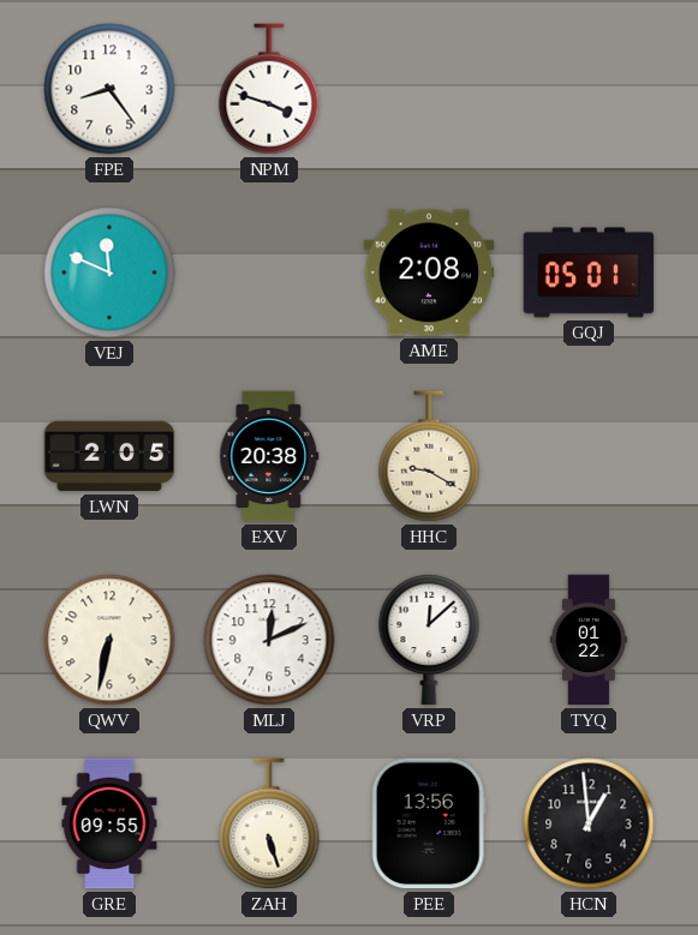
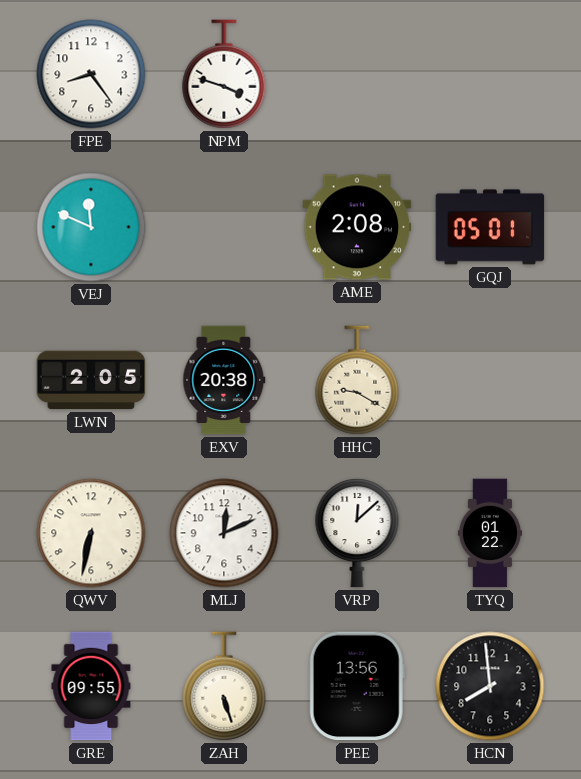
HCN: 12:59 -> 7:59 (490, 686)
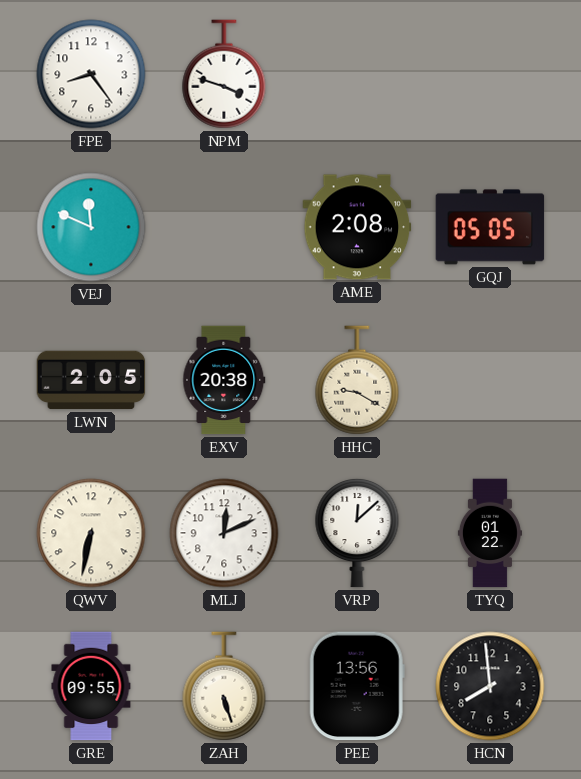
GQJ: 05:01 -> 05:05 (490, 227)
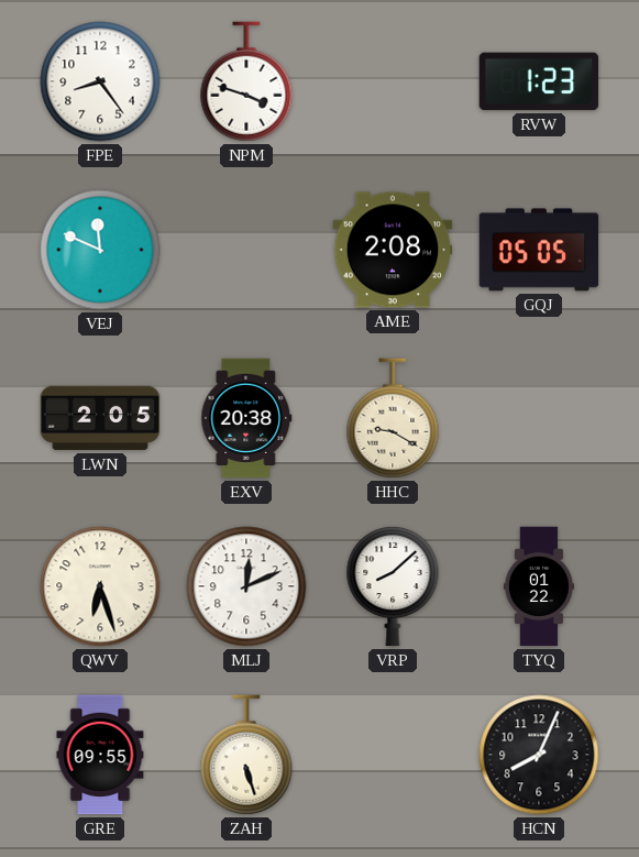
RVW: none -> 1:23 (539, 81)
QWV: 6:32 -> 6:27 (100, 586)
VRP: 12:08 -> 8:08 (393, 586)
PEE: 13:56 -> none (357, 686)
HCN: 7:59 -> 8:04 (539, 755)
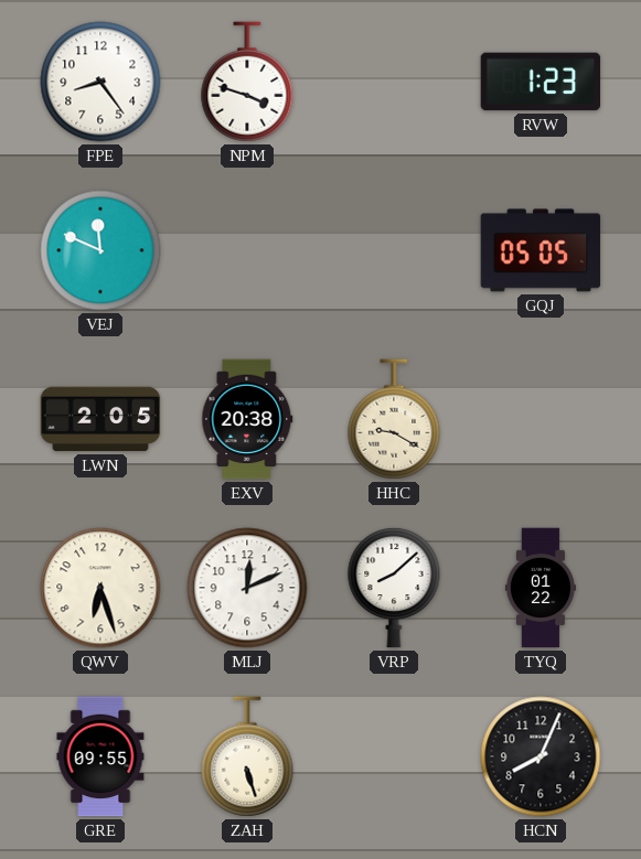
AME: 2:08 -> none (393, 250)
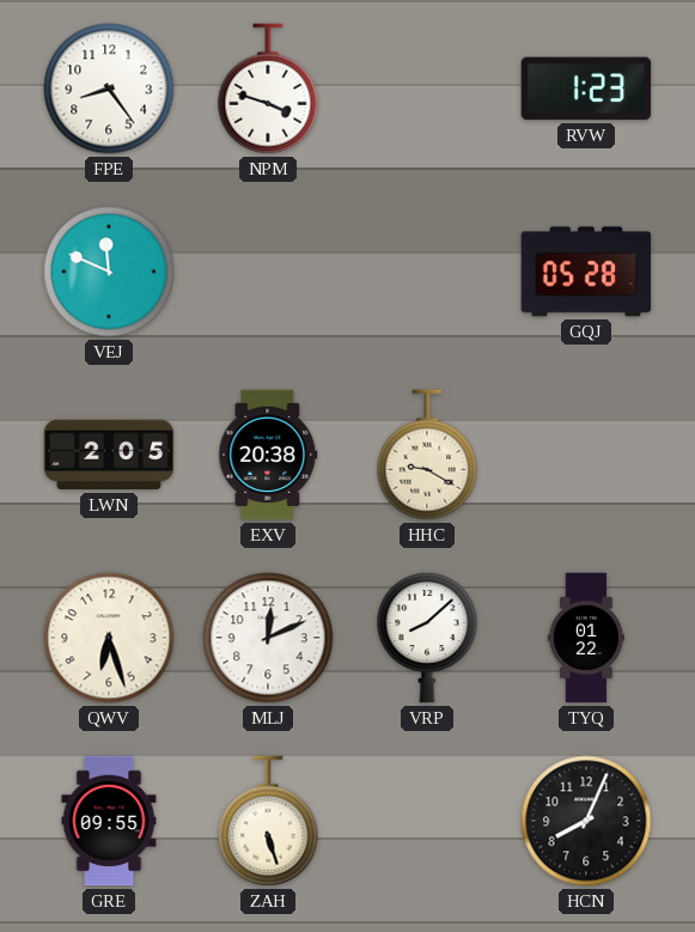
GQJ: 05:05 -> 05:28 (586, 272)
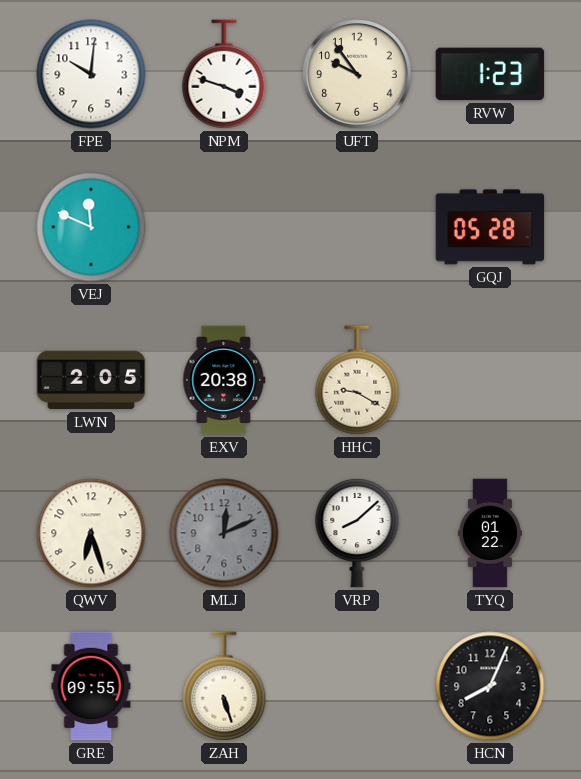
FPE: 8:24 -> 10:01 (91, 74)
UFT: none -> 9:54 (357, 74)
MLJ dial: white -> grey (224, 533)
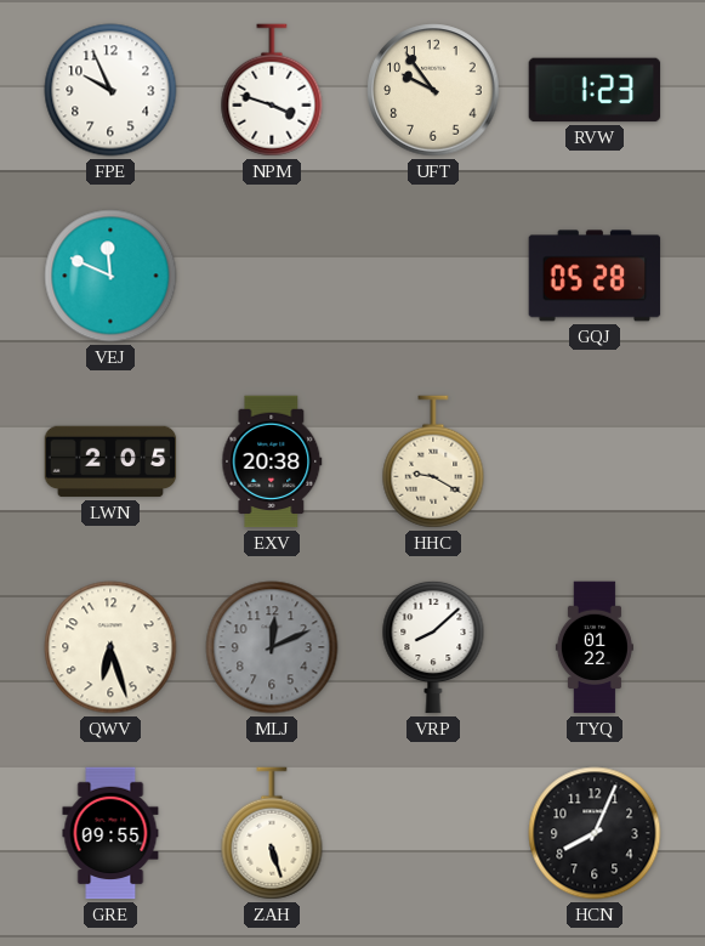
FPE: 10:01 -> 9:56 (110, 90)
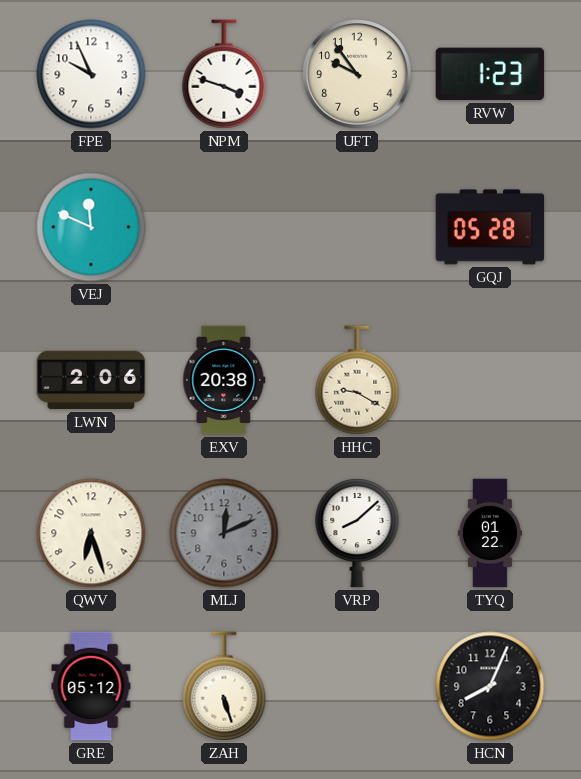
LWN: 2:05 -> 2:06 (91, 380)
GRE: 09:55 -> 05:12 (91, 686)
